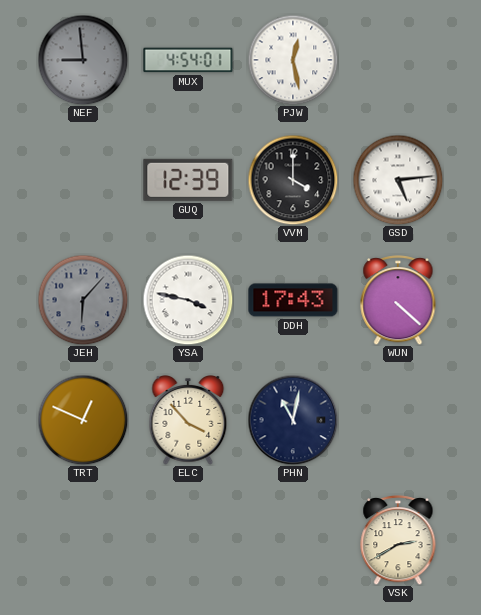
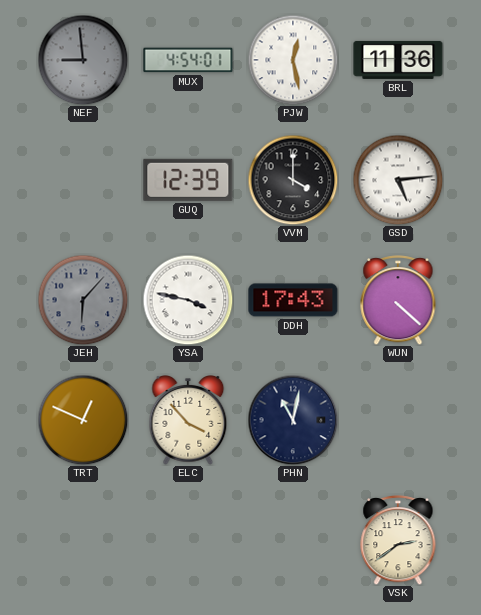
BRL: none -> 11:36 (398, 60)
VSK: 2:40 -> 2:39 (398, 540)
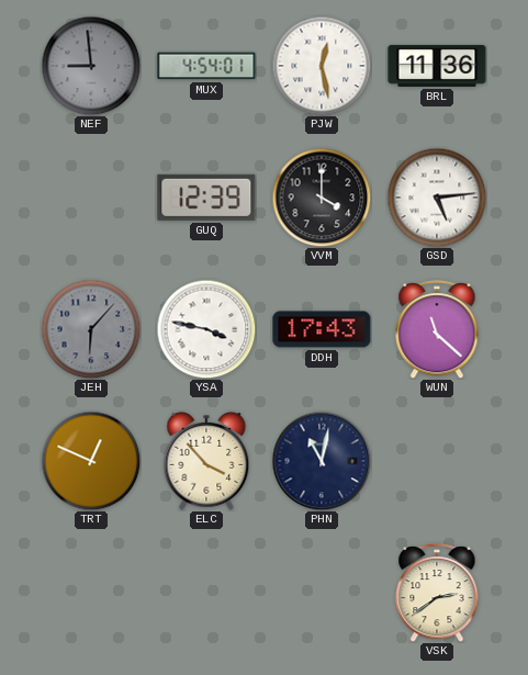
WUN: 4:22 -> 11:22 (437, 329)
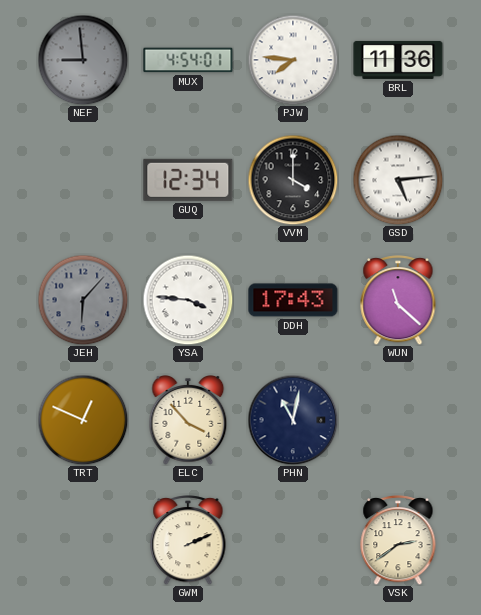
PJW: 12:28 -> 7:46 (293, 60)
GUQ: 12:39 -> 12:34 (188, 180)
YSA: 3:47 -> 3:46 (188, 300)
GWM: none -> 2:11 (188, 540)
